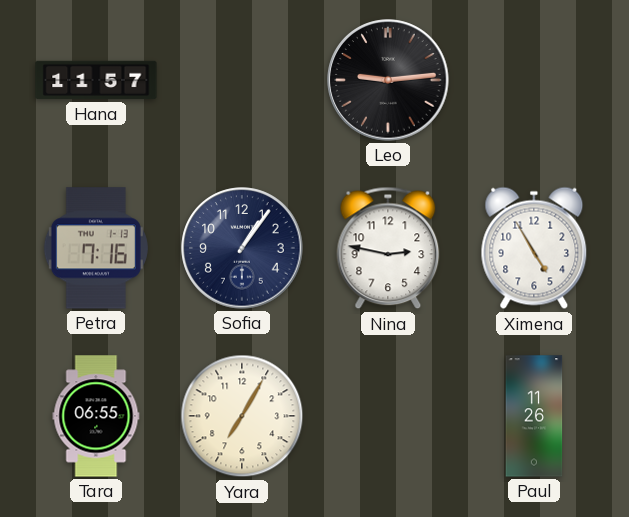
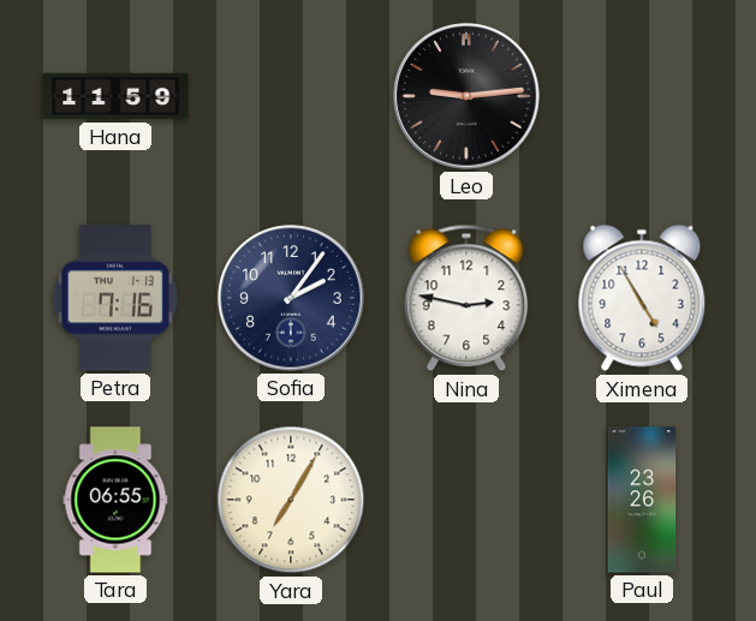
Hana: 11:57 -> 11:59 (115, 96)
Sofia: 1:06 -> 2:06 (291, 298)
Paul: 11:26 -> 23:26 (642, 500)
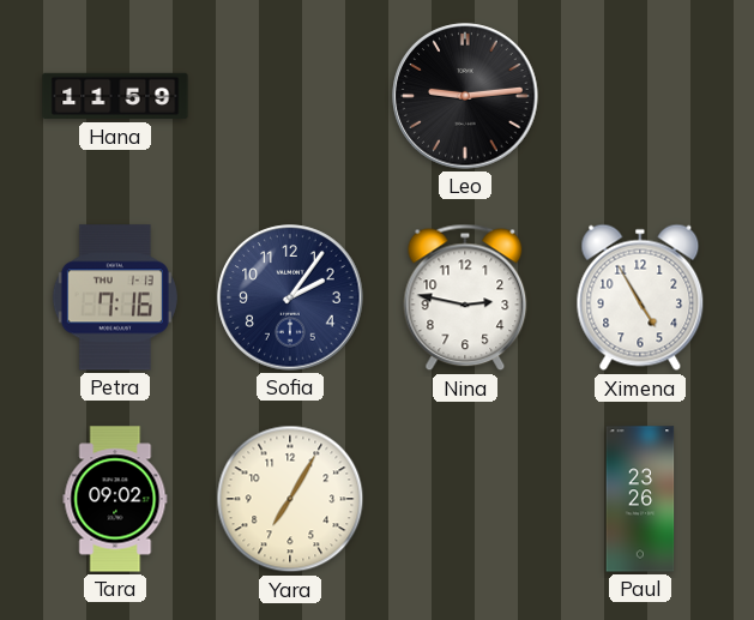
Tara: 06:55 -> 09:02 (115, 499)
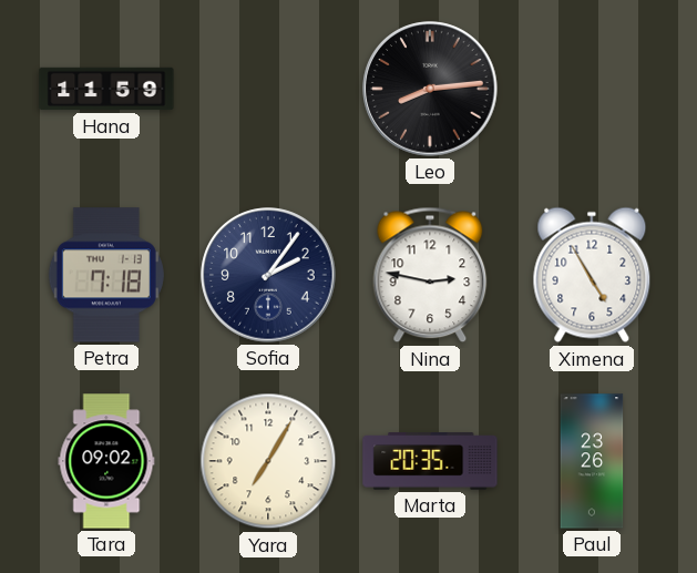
Leo: 9:14 -> 8:14 (430, 89)
Petra: 7:16 -> 7:18 (106, 275)
Marta: none -> 20:35 (430, 461)
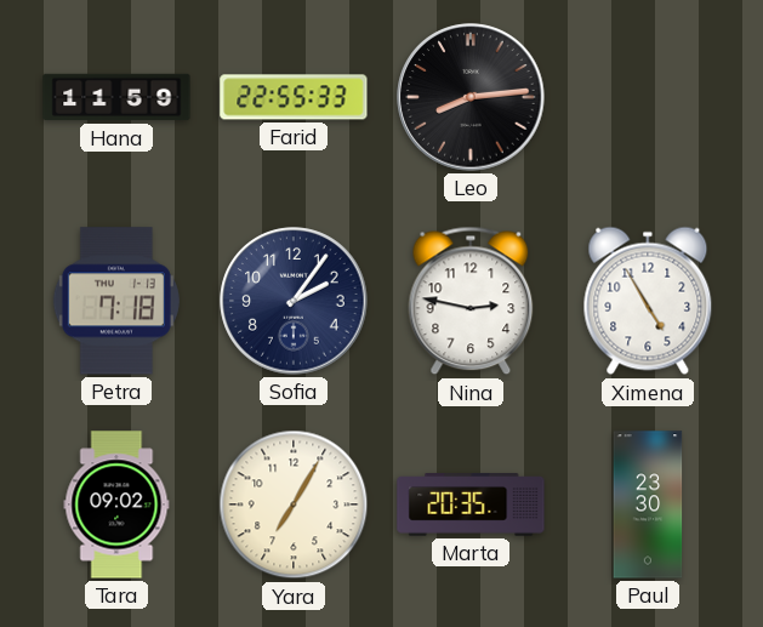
Farid: none -> 22:55 (294, 97)
Paul: 23:26 -> 23:30 (648, 505)
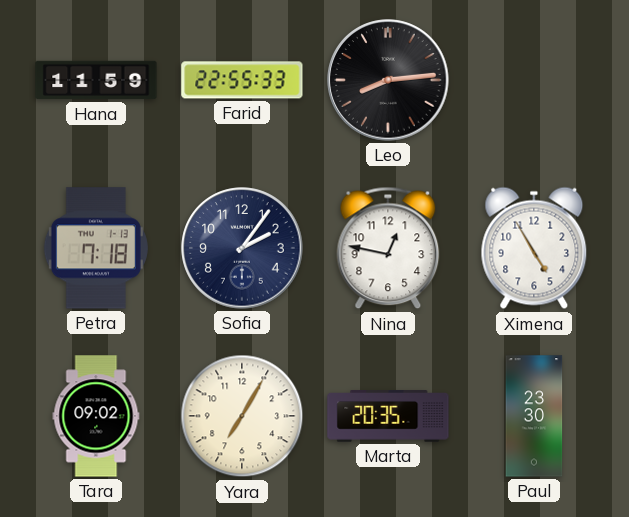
Nina: 2:47 -> 12:47 (388, 248)
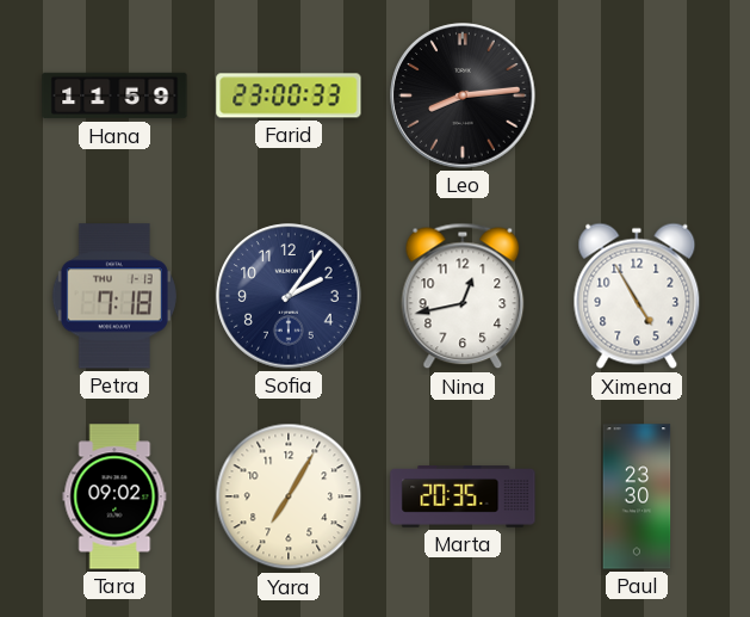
Farid: 22:55 -> 23:00 (289, 95)
Nina: 12:47 -> 12:43 (463, 296)
